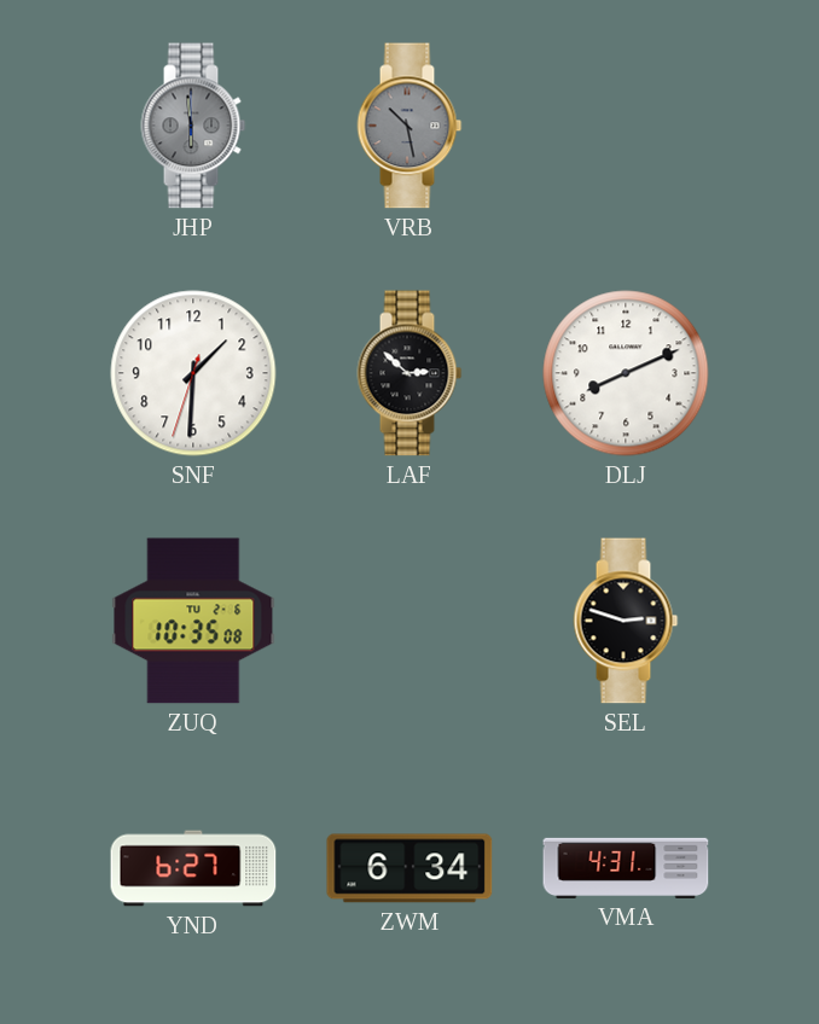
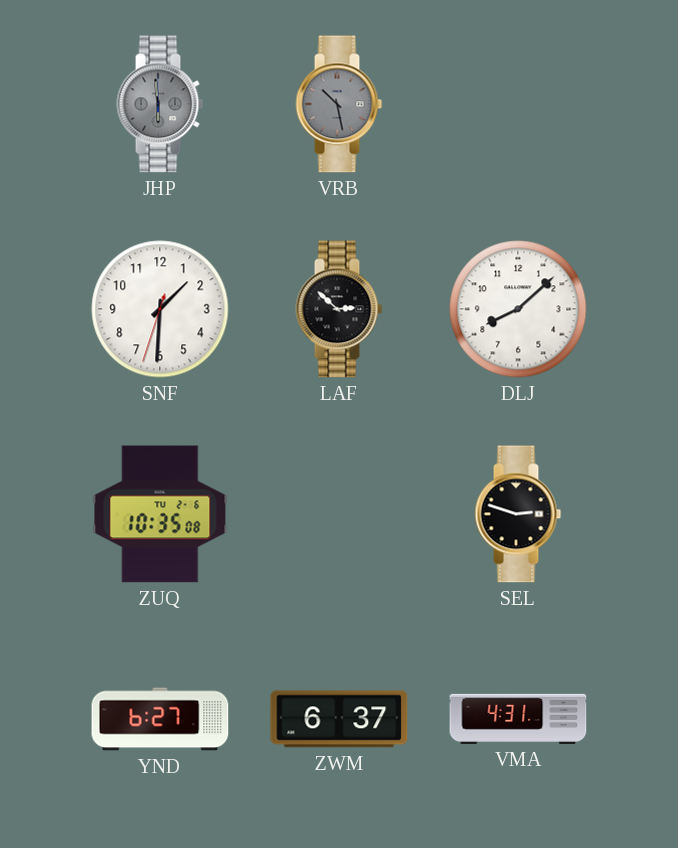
DLJ: 8:11 -> 8:08 (518, 309)
ZWM: 6:34 -> 6:37 (339, 719)
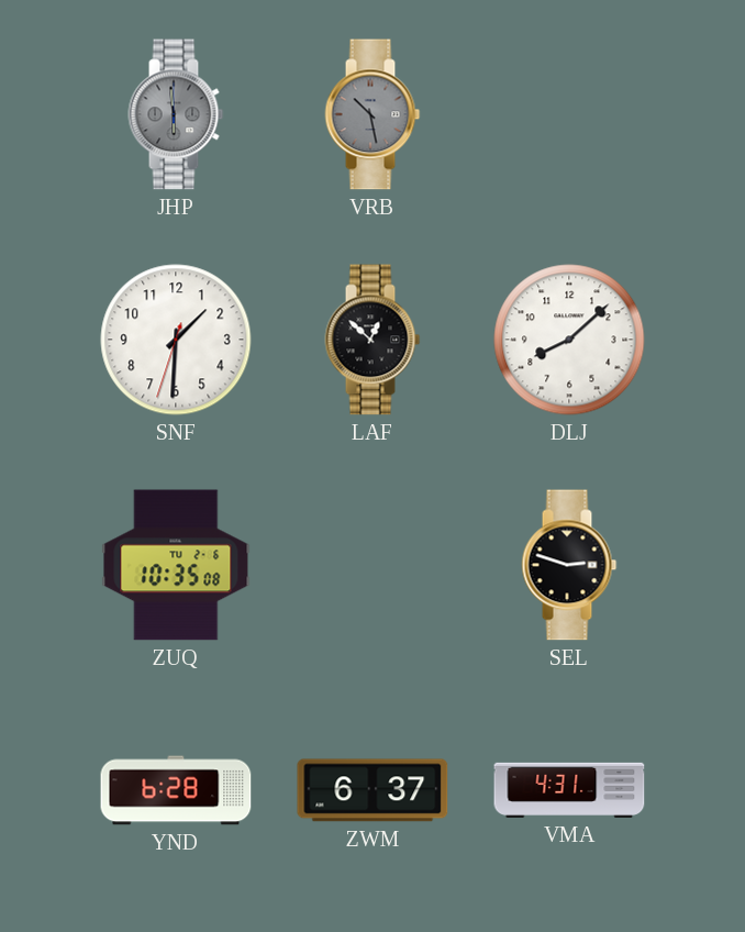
LAF: 2:52 -> 12:52 (372, 340)
YND: 6:27 -> 6:28 (176, 790)
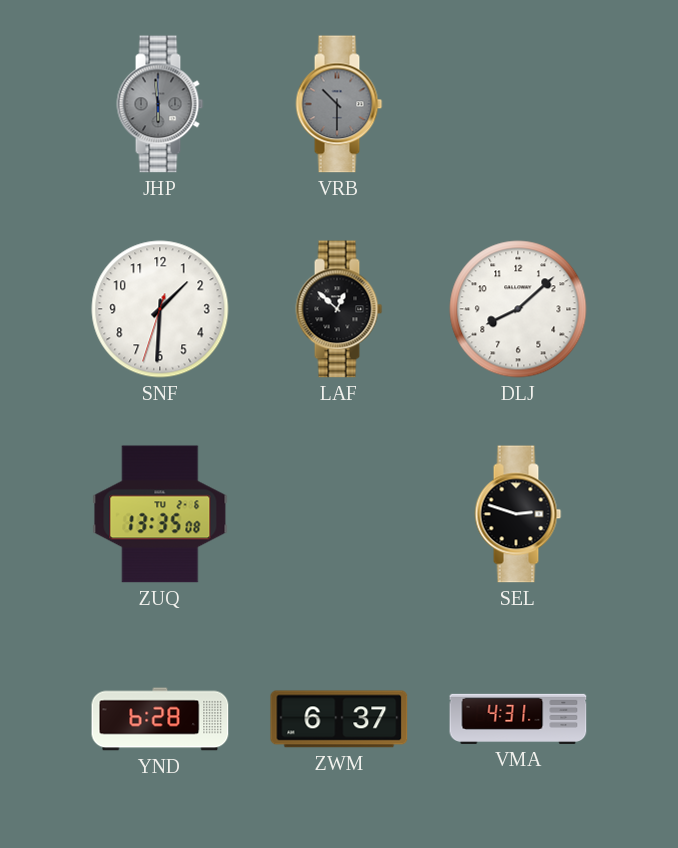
VRB: 10:28 -> 10:30 (339, 104)
ZUQ: 10:35 -> 13:35 (160, 514)
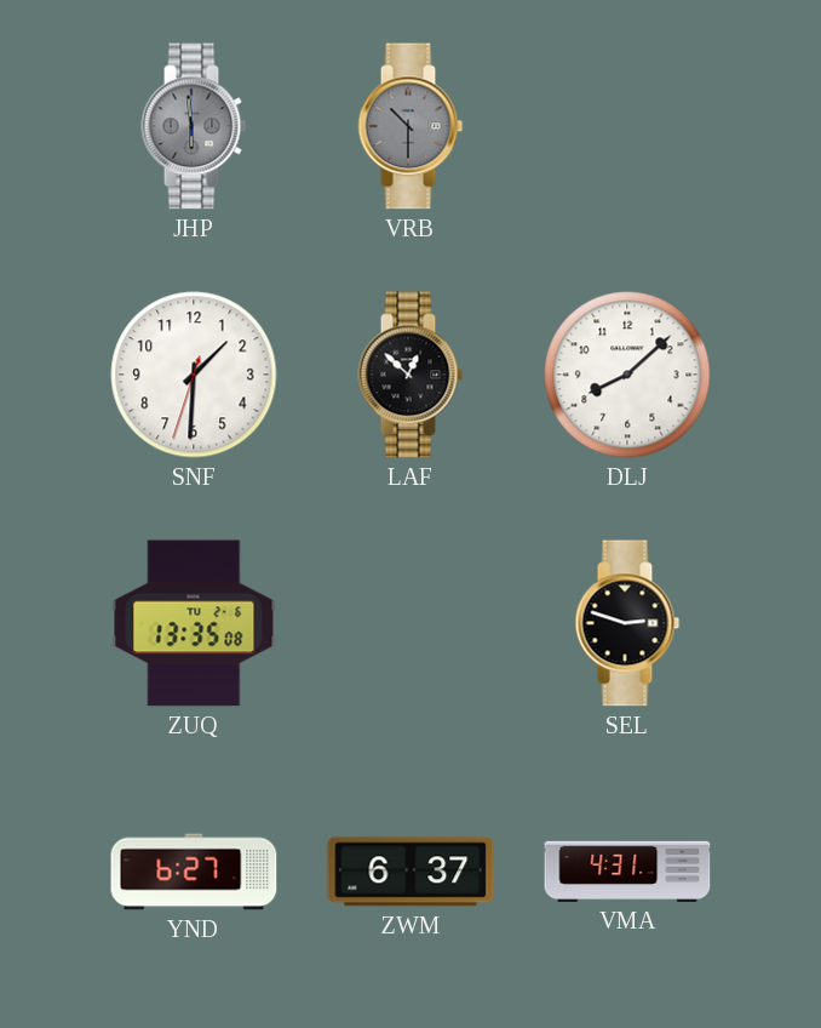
YND: 6:28 -> 6:27 (194, 872)
